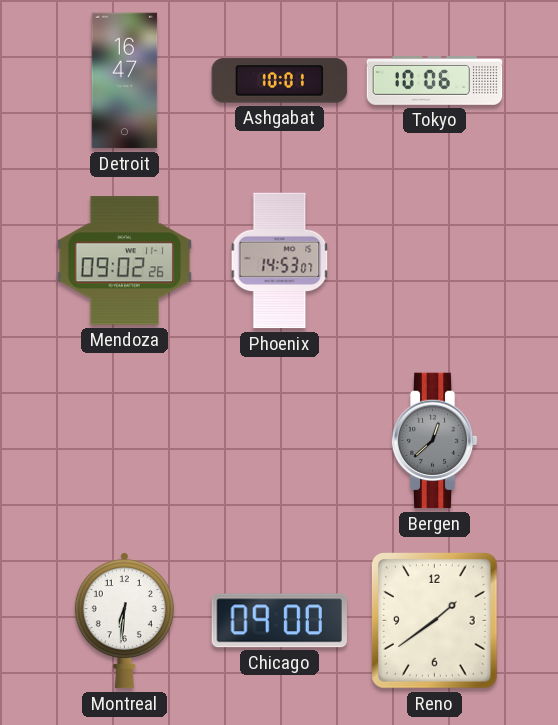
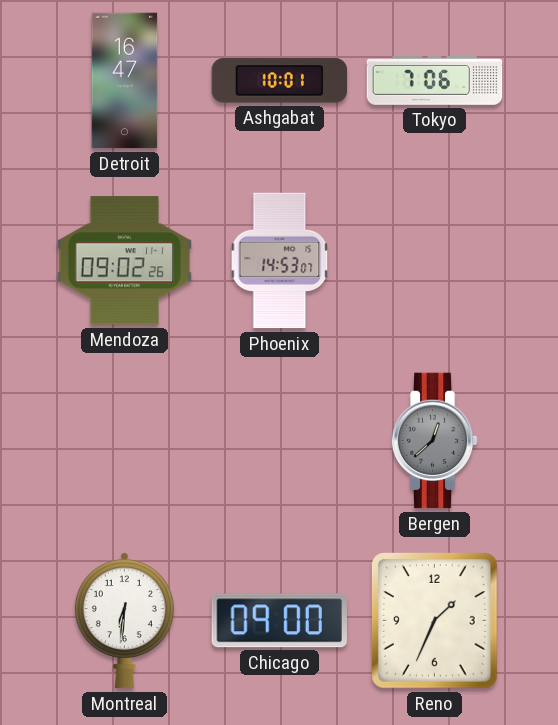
Tokyo: 10:06 -> 7:06 (435, 81)
Reno: 1:39 -> 1:34 (434, 621)
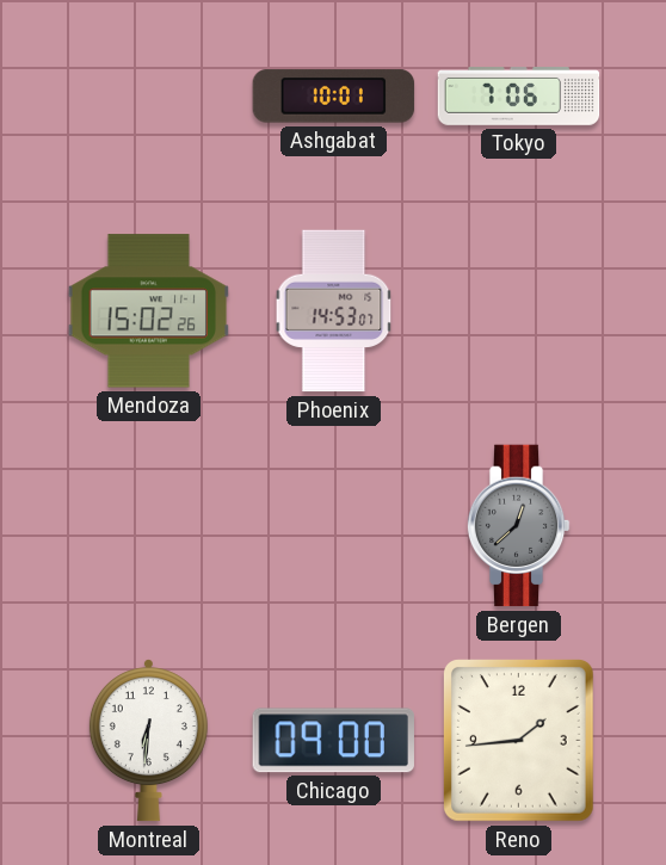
Detroit: 16:47 -> none (125, 81)
Mendoza: 09:02 -> 15:02 (149, 311)
Reno: 1:34 -> 1:44 (518, 741)
